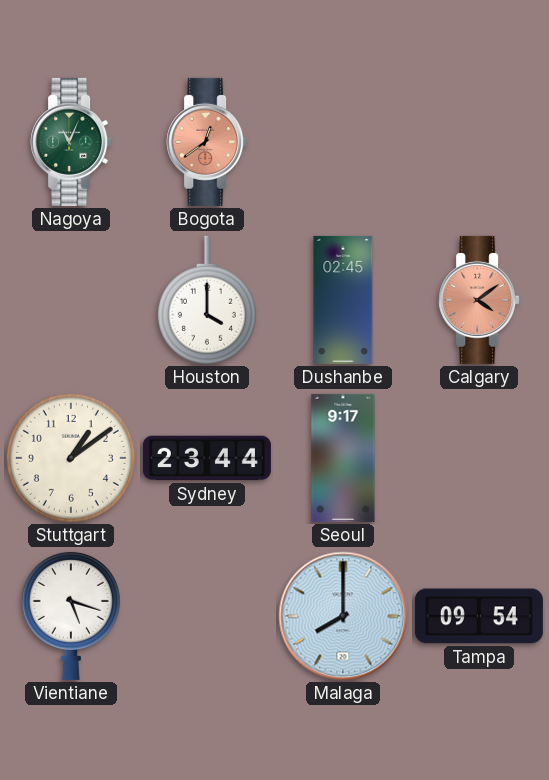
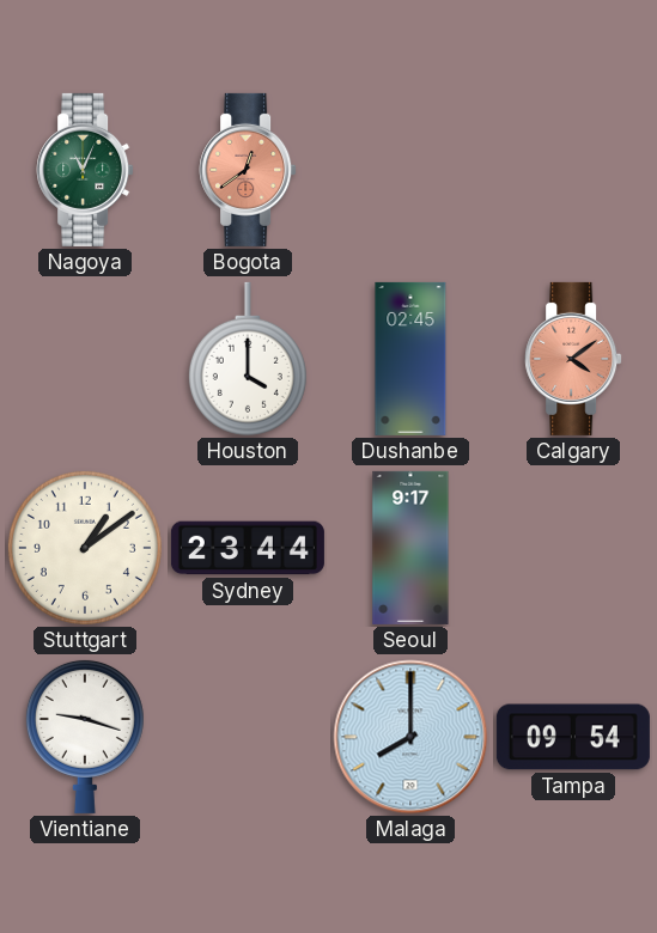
Vientiane: 5:18 -> 9:18 (85, 736)
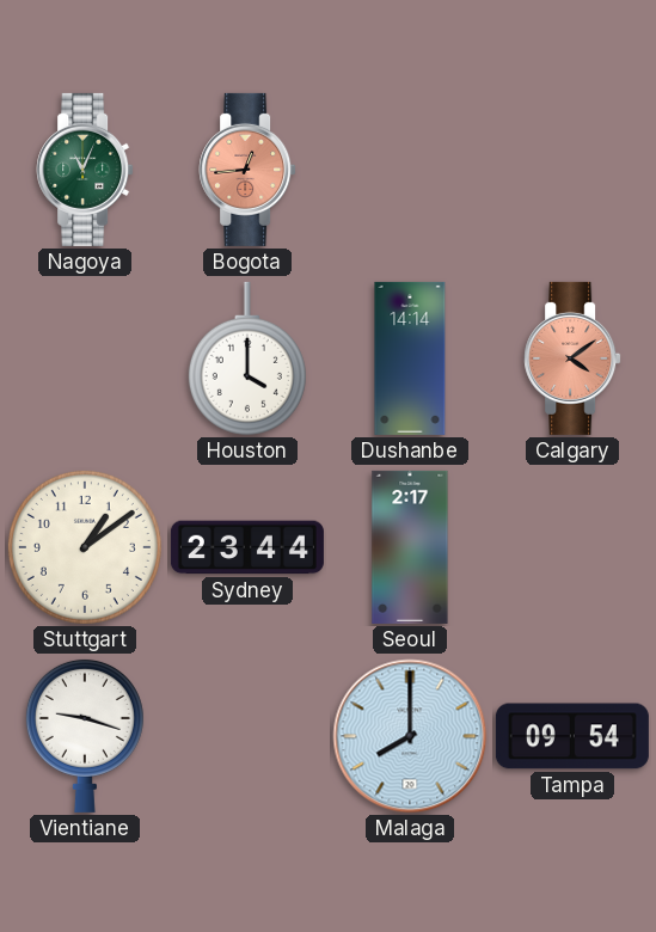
Bogota: 12:39 -> 12:44 (247, 170)
Dushanbe: 02:45 -> 14:14 (410, 358)
Seoul: 9:17 -> 2:17 (410, 547)
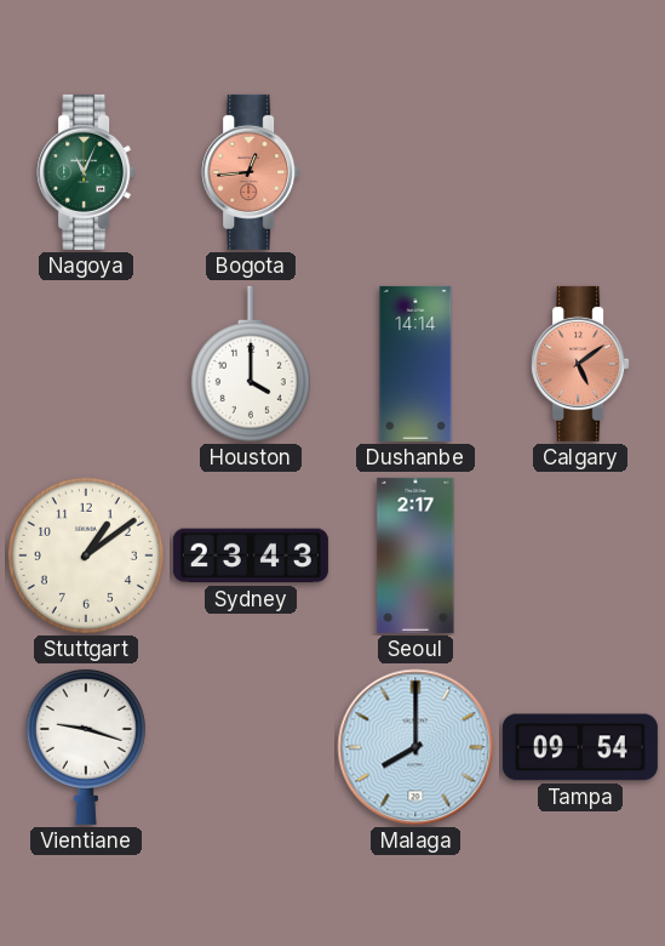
Calgary: 4:09 -> 5:09 (580, 364)
Sydney: 23:44 -> 23:43 (251, 555)
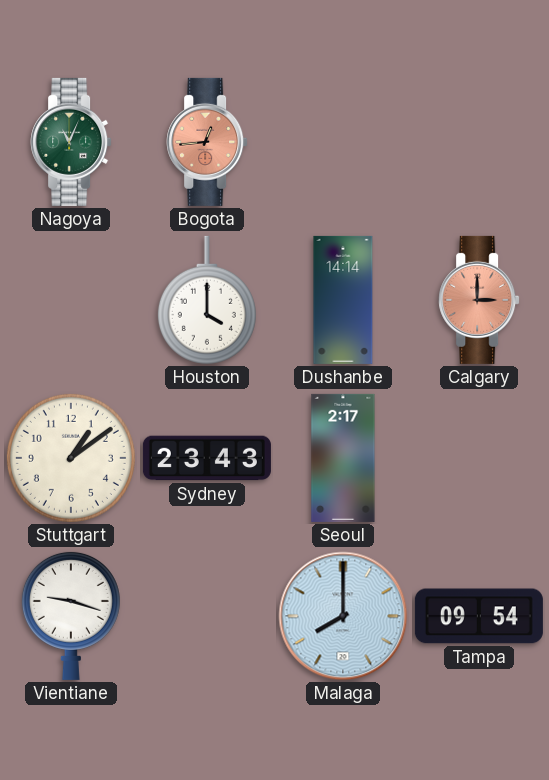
Calgary: 5:09 -> 3:00 (479, 300)
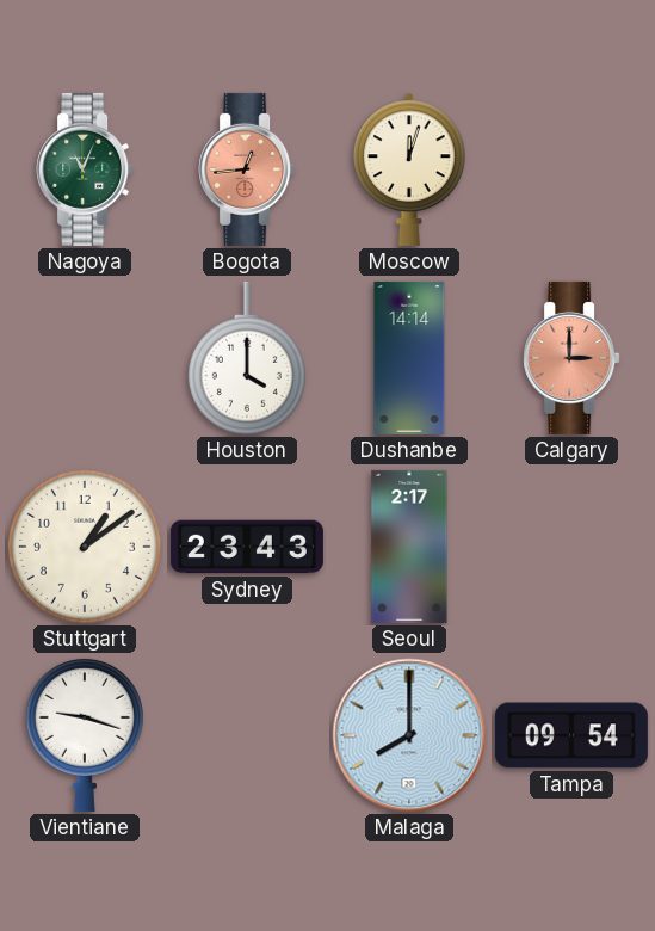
Moscow: none -> 12:03 (409, 169)
